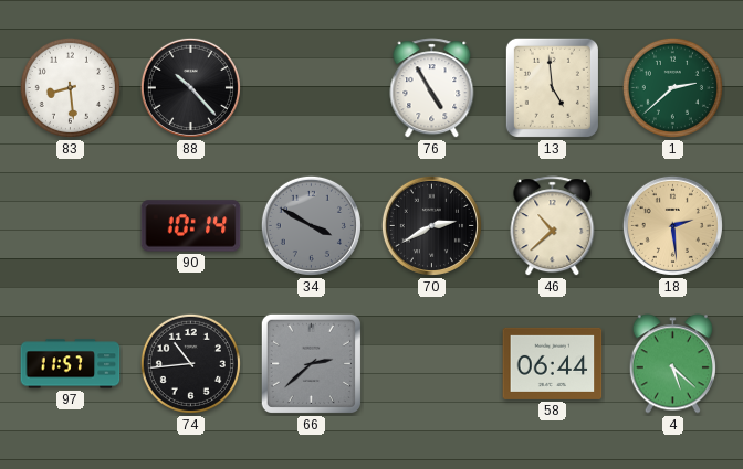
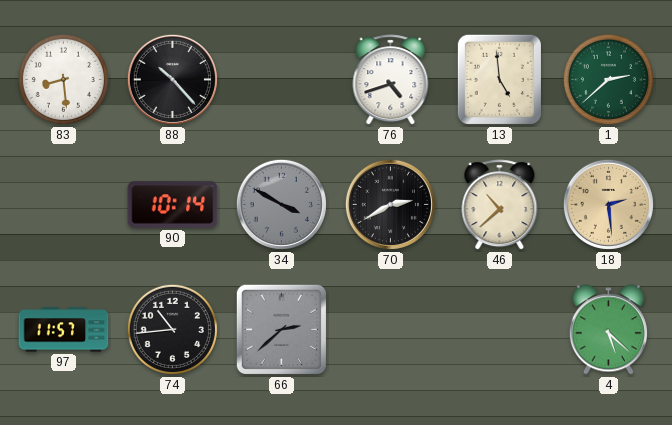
76: 4:55 -> 4:42 (391, 80)
58: 06:44 -> none (553, 363)
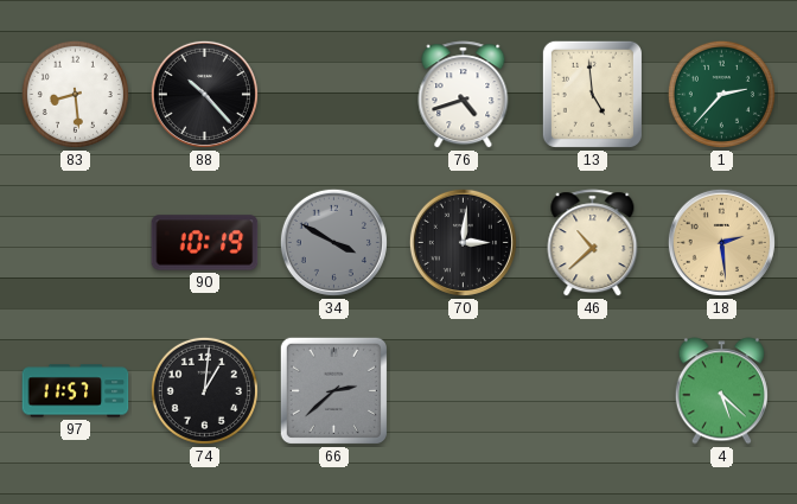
1: 2:38 -> 2:37 (721, 94)
90: 10:14 -> 10:19 (205, 243)
70: 2:40 -> 3:01 (463, 242)
74: 10:44 -> 1:01 (204, 390)
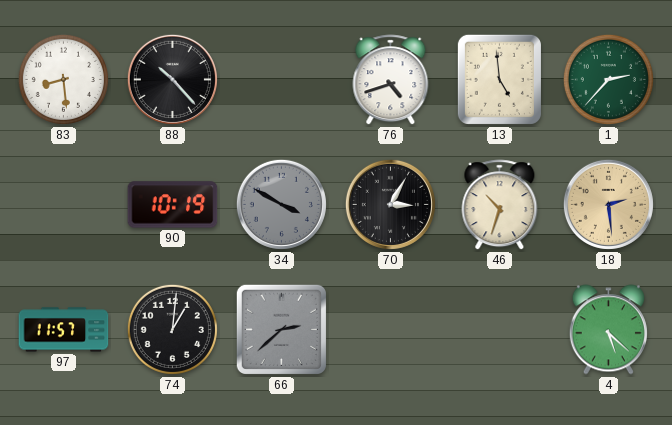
70: 3:01 -> 3:05 (390, 204)
46: 10:38 -> 10:33 (500, 205)
